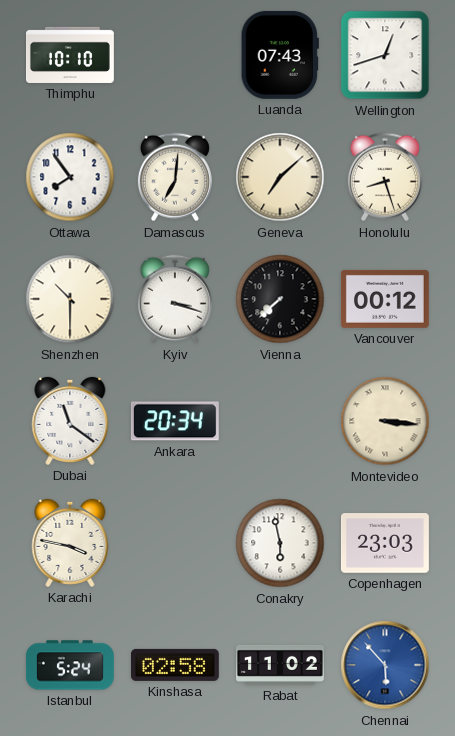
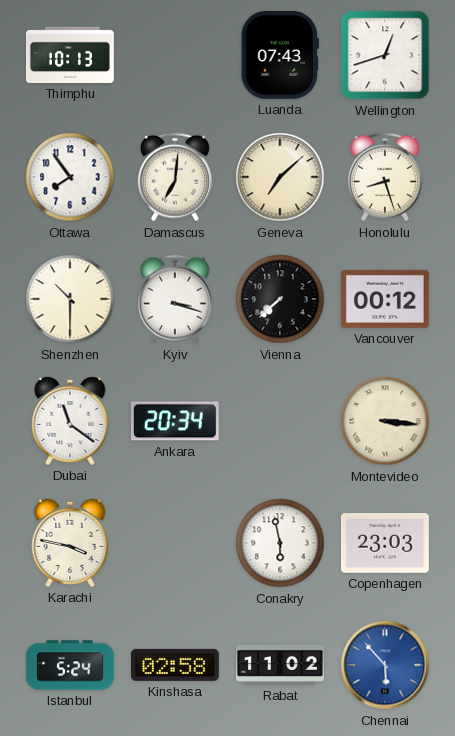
Thimphu: 10:10 -> 10:13 (71, 55)
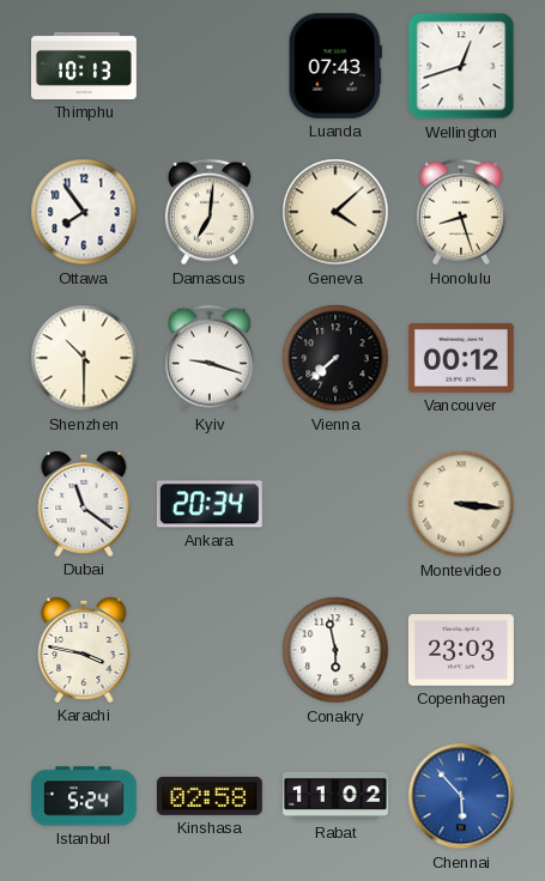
Geneva: 7:08 -> 4:08 (335, 212)
Kyiv: 3:18 -> 9:18 (210, 358)
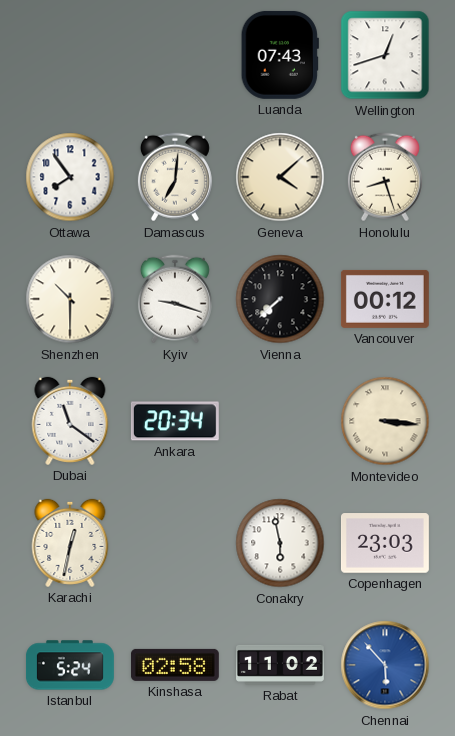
Thimphu: 10:13 -> none (85, 66)
Karachi: 3:47 -> 12:32 (70, 543)
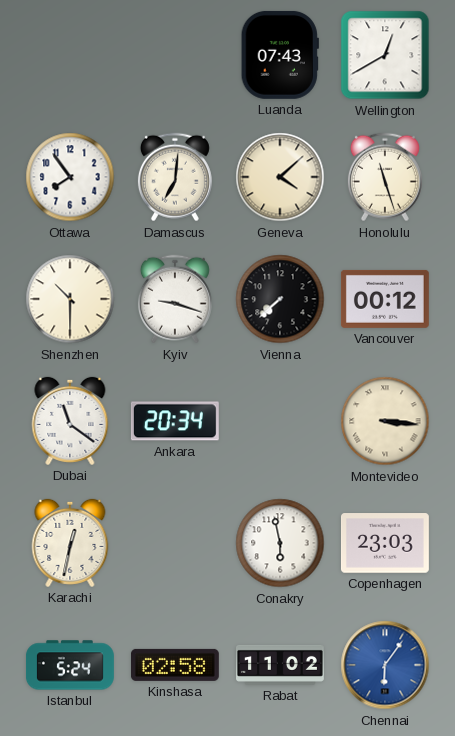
Wellington: 12:42 -> 12:40 (385, 55)
Honolulu: 8:27 -> 11:27 (385, 177)
Chennai: 5:53 -> 6:06 (385, 665)
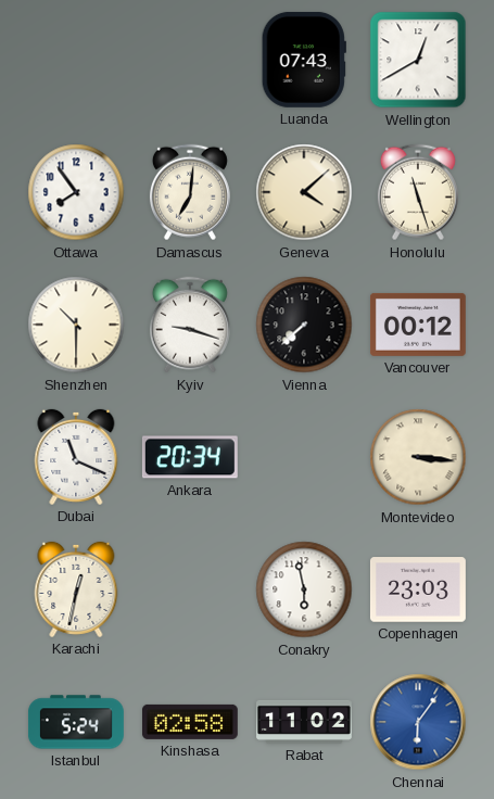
Dubai: 11:21 -> 11:19 (76, 457)
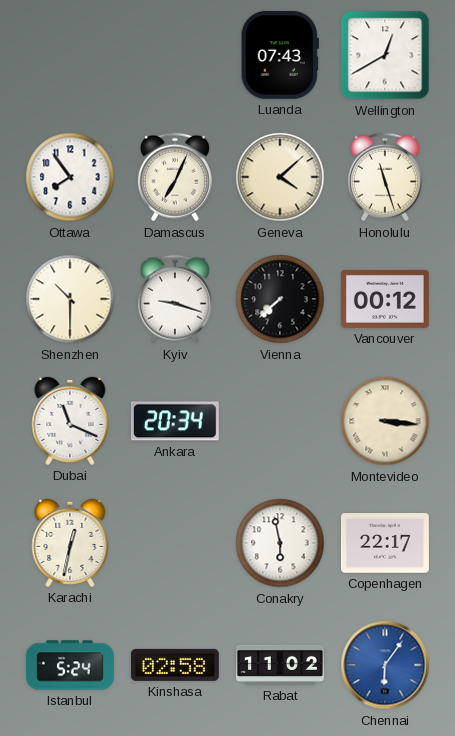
Damascus: 7:01 -> 7:04 (175, 177)
Copenhagen: 23:03 -> 22:17 (385, 543)
